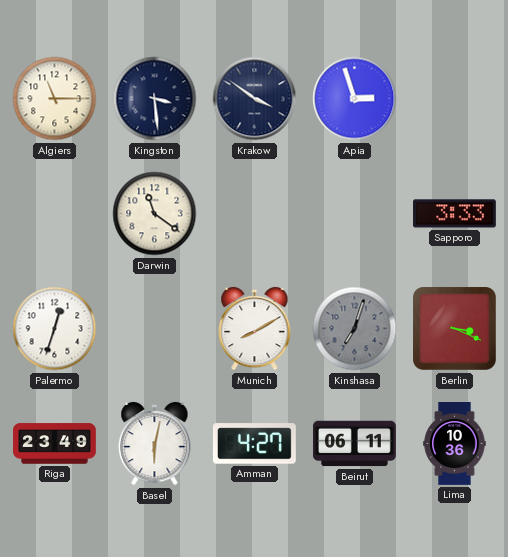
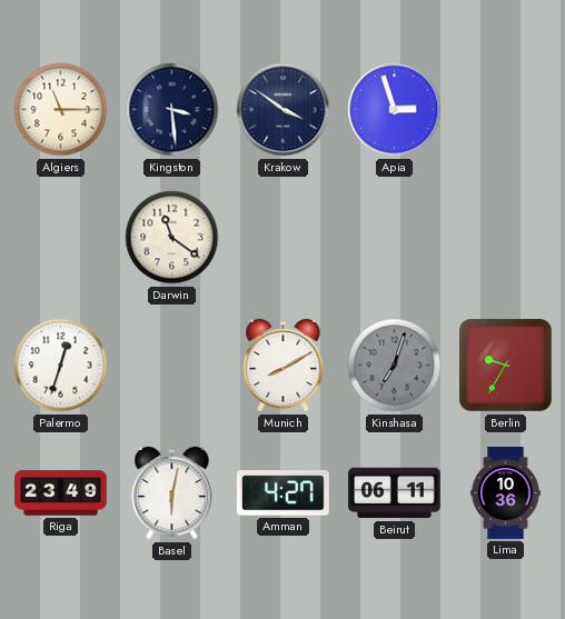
Sapporo: 3:33 -> none (455, 214)
Berlin: 3:19 -> 9:35 (506, 366)
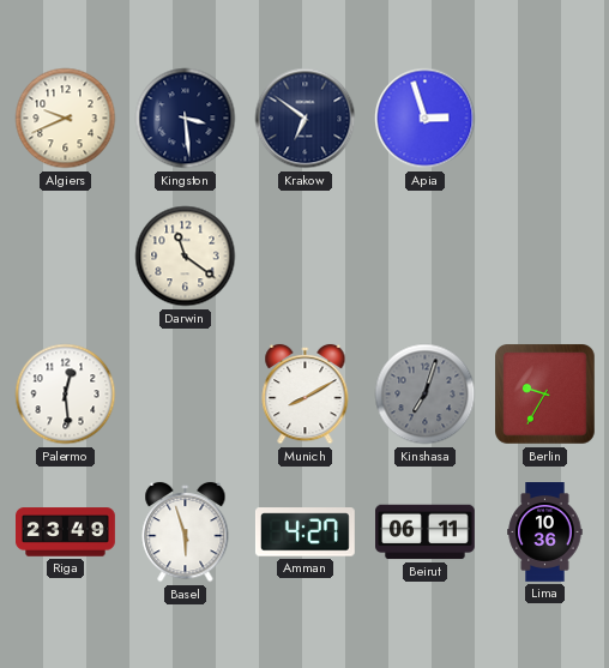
Algiers: 11:15 -> 9:41 (66, 119)
Krakow: 3:51 -> 6:51 (306, 119)
Palermo: 12:33 -> 12:29 (66, 395)
Basel: 6:02 -> 5:57 (186, 532)
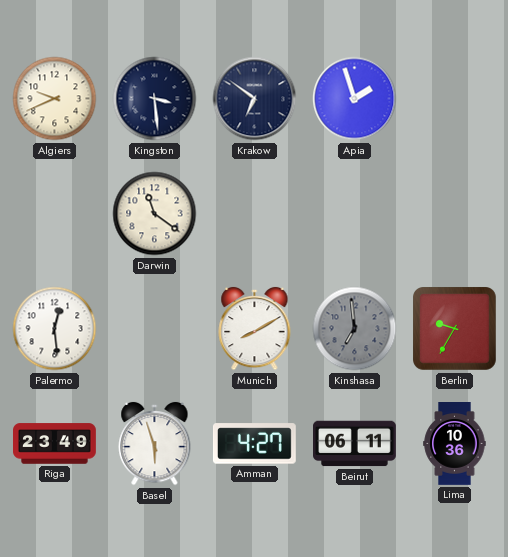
Apia: 2:57 -> 1:57 (355, 99)
Kinshasa: 7:03 -> 6:59 (355, 329)
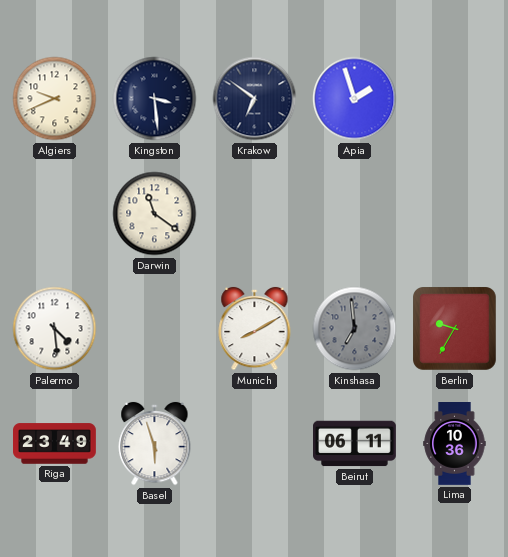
Palermo: 12:29 -> 4:29 (55, 329)
Amman: 4:27 -> none (254, 444)
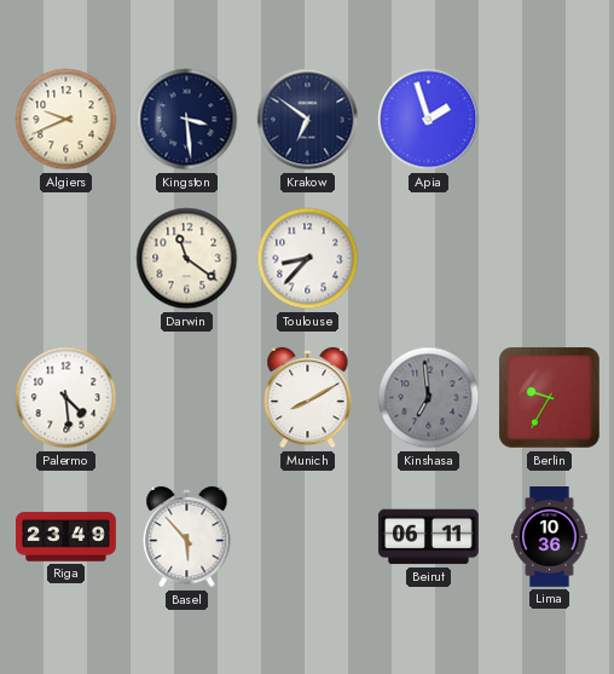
Toulouse: none -> 8:37 (308, 259)
Basel: 5:57 -> 5:53 (187, 537)
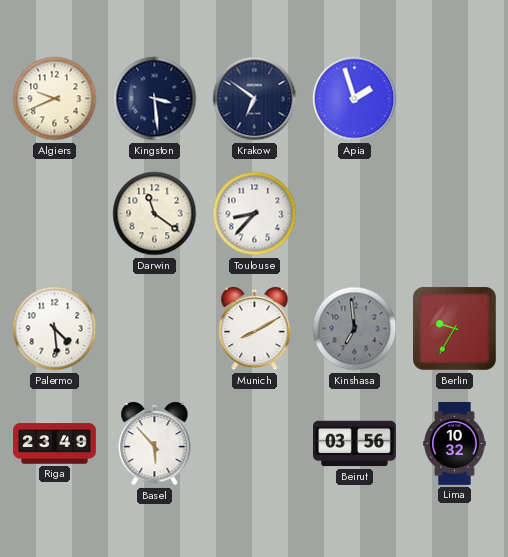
Beirut: 06:11 -> 03:56 (355, 444)
Lima: 10:36 -> 10:32 (455, 444)
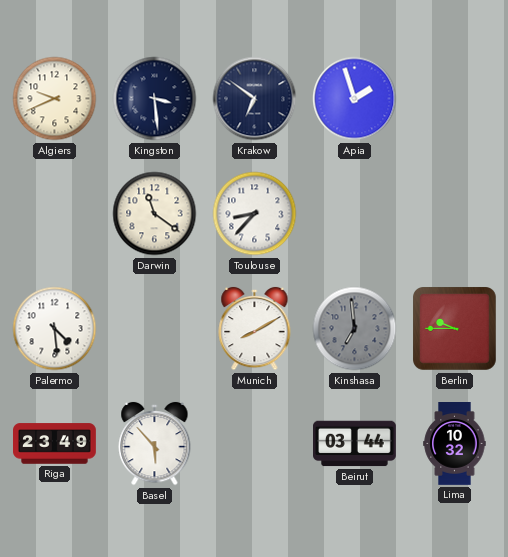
Berlin: 9:35 -> 9:45 (455, 329)
Beirut: 03:56 -> 03:44 (355, 444)
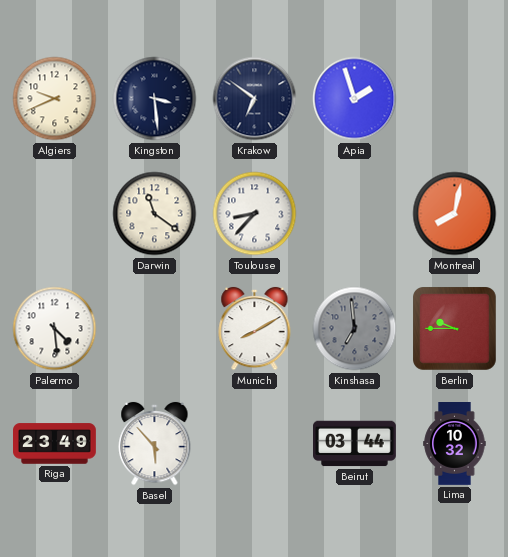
Montreal: none -> 8:02 (455, 214)
